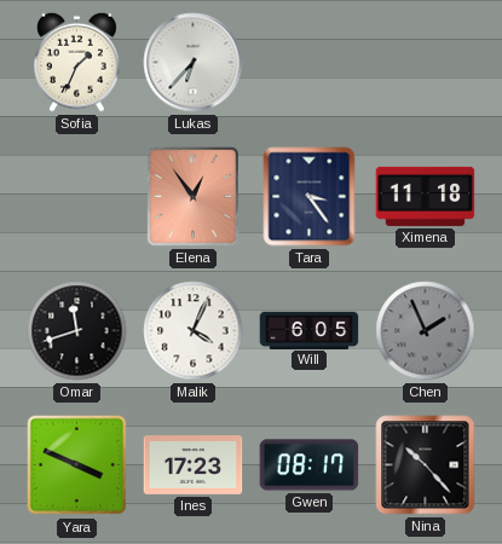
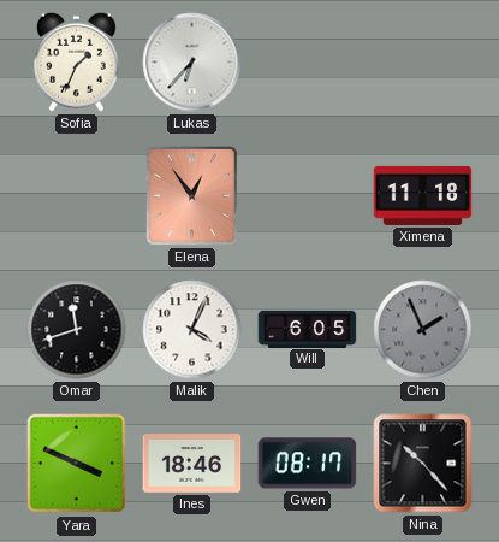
Tara: 3:24 -> none (310, 197)
Ines: 17:23 -> 18:46 (192, 464)
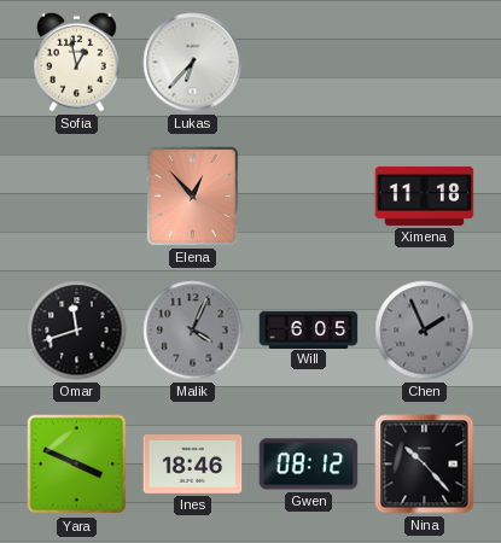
Sofia: 1:34 -> 12:58 (77, 62)
Elena: 12:54 -> 12:53 (192, 195)
Malik dial: white -> grey (193, 331)
Gwen: 08:17 -> 08:12 (309, 465)
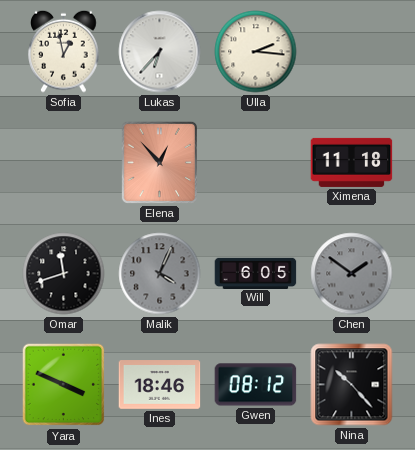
Ulla: none -> 2:16 (256, 52)
Chen: 1:56 -> 1:51 (352, 274)
